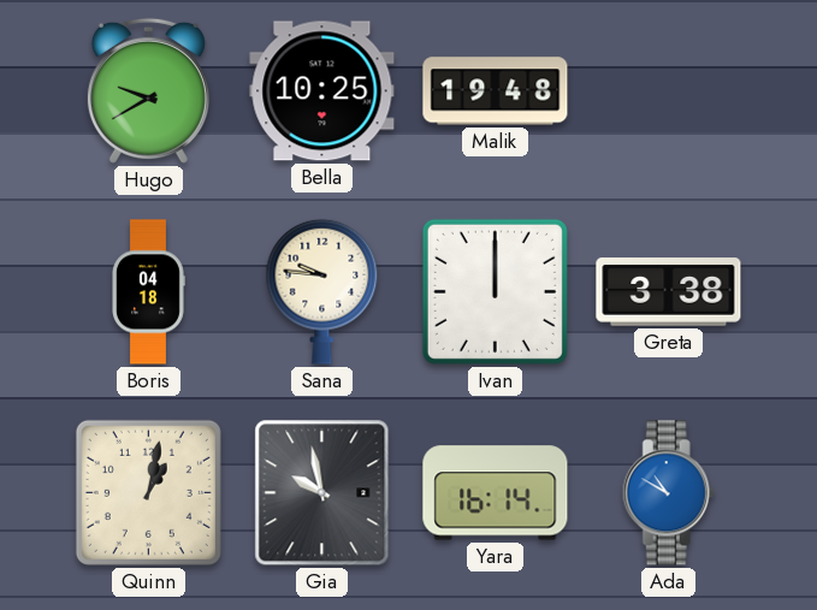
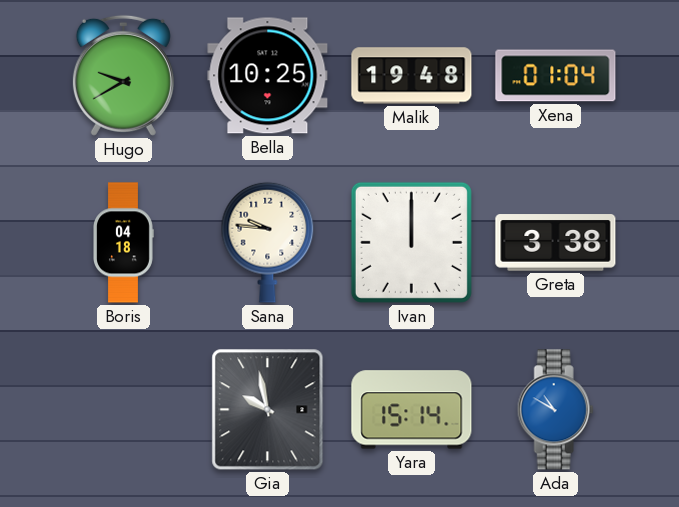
Xena: none -> 01:04 (556, 76)
Quinn: 1:02 -> none (148, 492)
Yara: 16:14 -> 15:14 (412, 410)
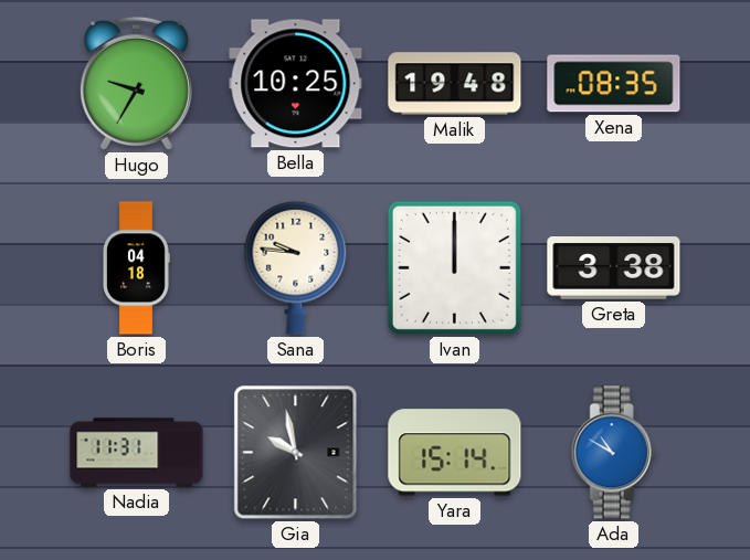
Hugo: 9:40 -> 9:35 (136, 83)
Xena: 01:04 -> 08:35 (614, 84)
Nadia: none -> 11:31 (137, 453)
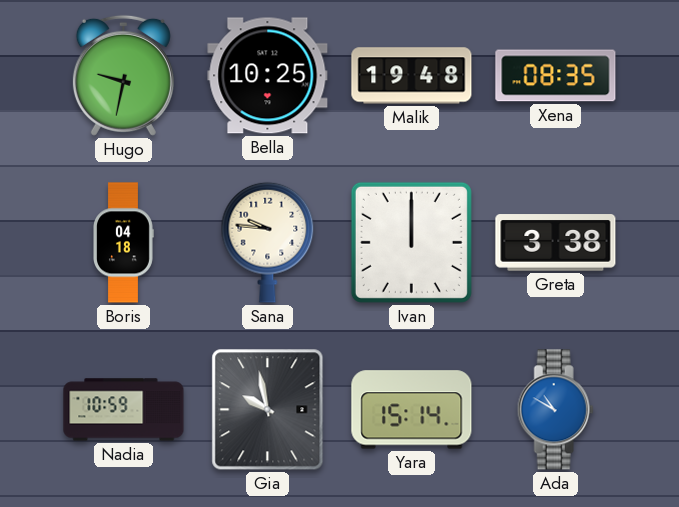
Hugo: 9:35 -> 9:32 (123, 75)
Nadia: 11:31 -> 10:59 (124, 410)
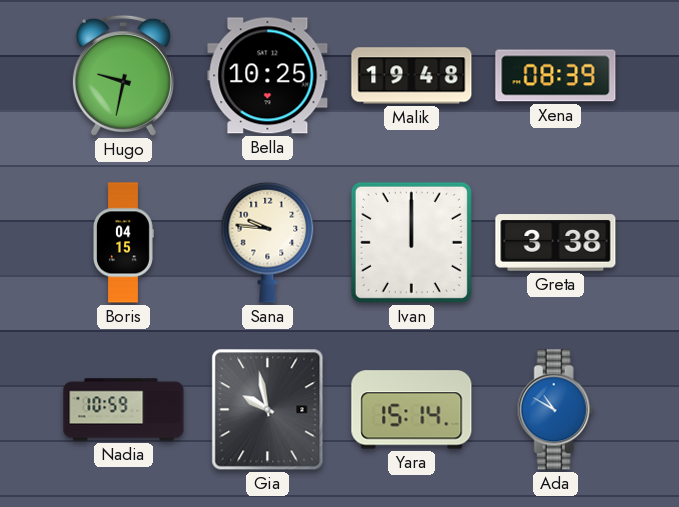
Xena: 08:35 -> 08:39 (556, 76)
Boris: 04:18 -> 04:15 (123, 243)
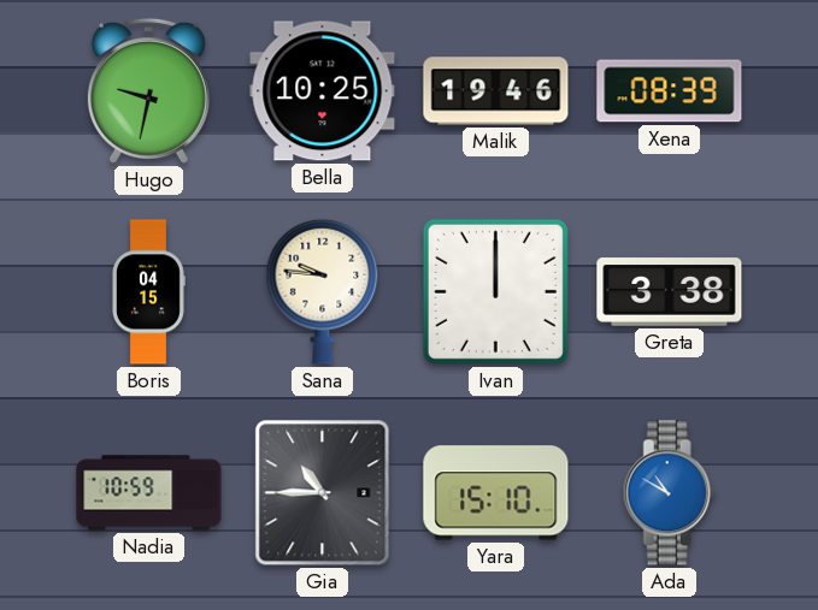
Malik: 19:48 -> 19:46 (496, 91)
Gia: 9:58 -> 10:45 (323, 493)
Yara: 15:14 -> 15:10 (496, 493)
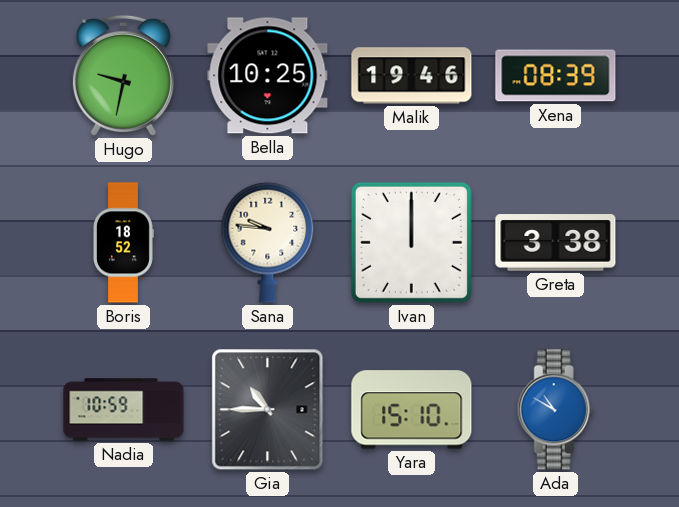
Boris: 04:15 -> 18:52 (123, 243)
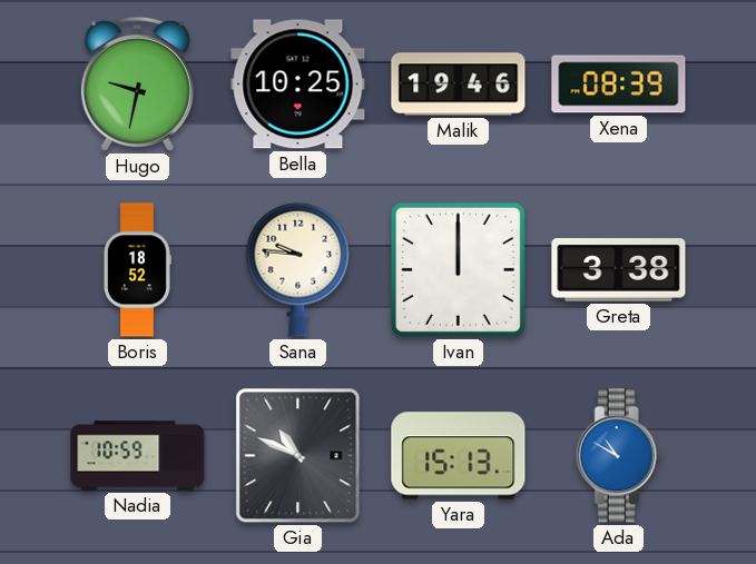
Gia: 10:45 -> 10:49 (298, 456)
Yara: 15:10 -> 15:13 (459, 456)
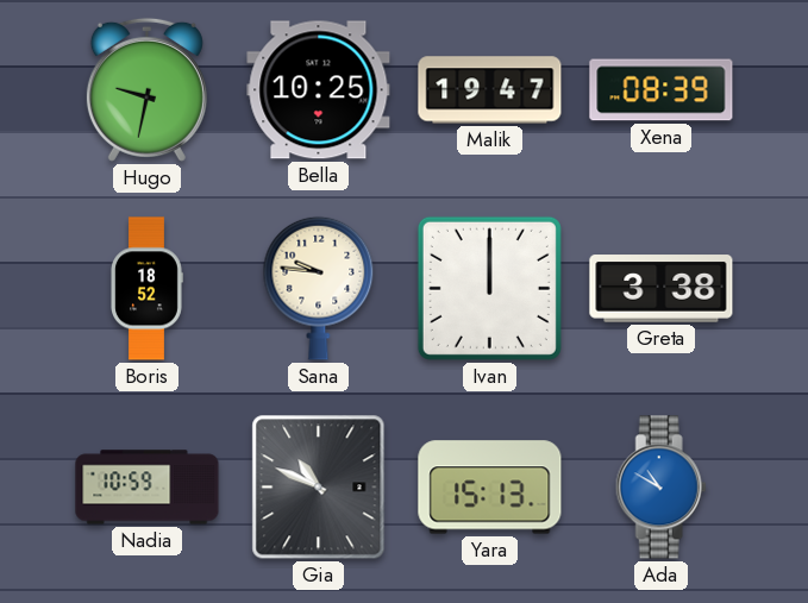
Malik: 19:46 -> 19:47 (490, 90)
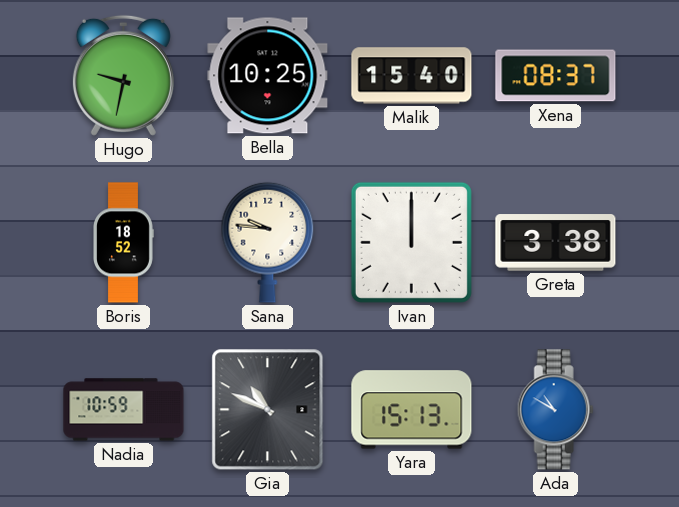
Malik: 19:47 -> 15:40 (412, 76)
Xena: 08:39 -> 08:37 (556, 76)
